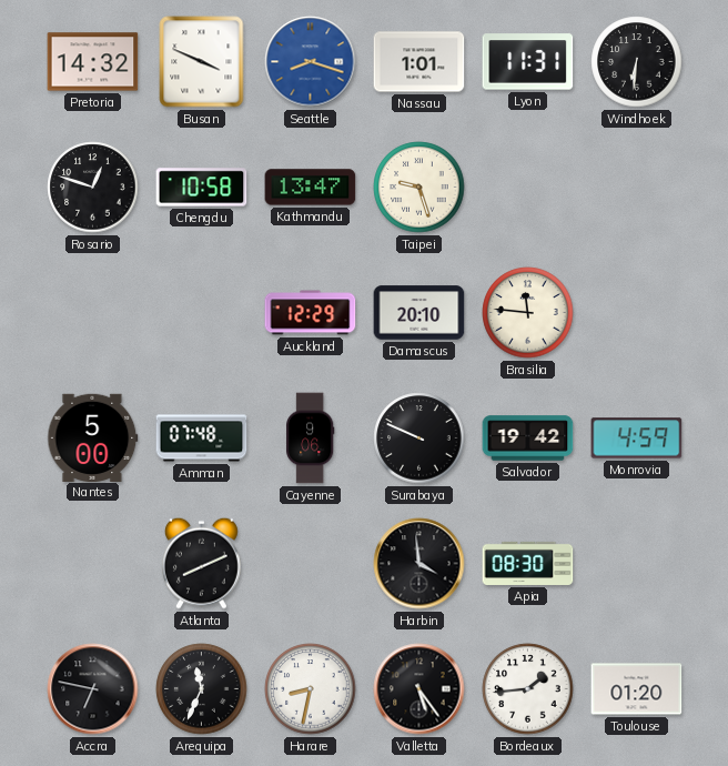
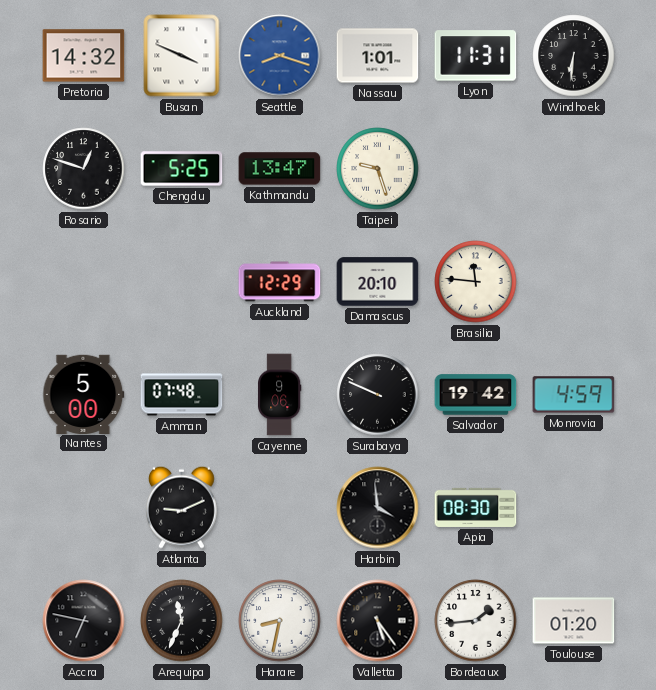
Chengdu: 10:58 -> 5:25 (182, 169)
Atlanta: 8:11 -> 9:11 (181, 507)
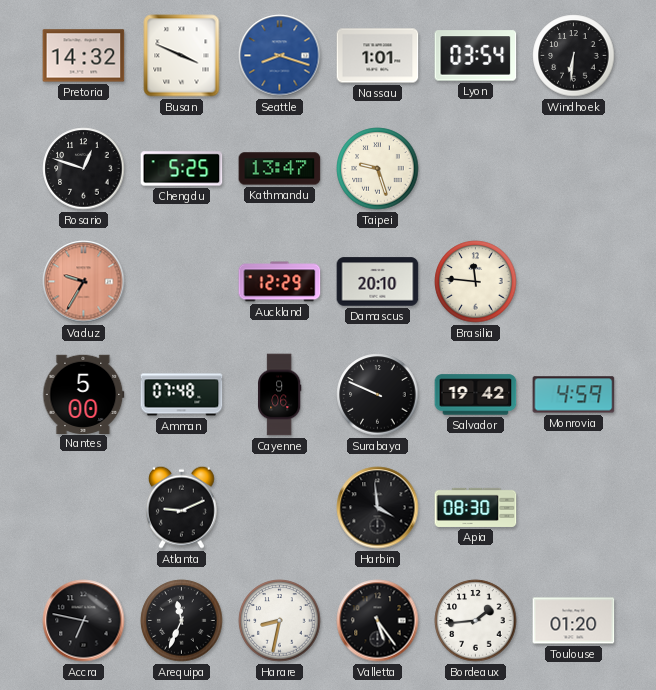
Lyon: 11:31 -> 03:54 (476, 56)
Vaduz: none -> 9:35 (84, 282)
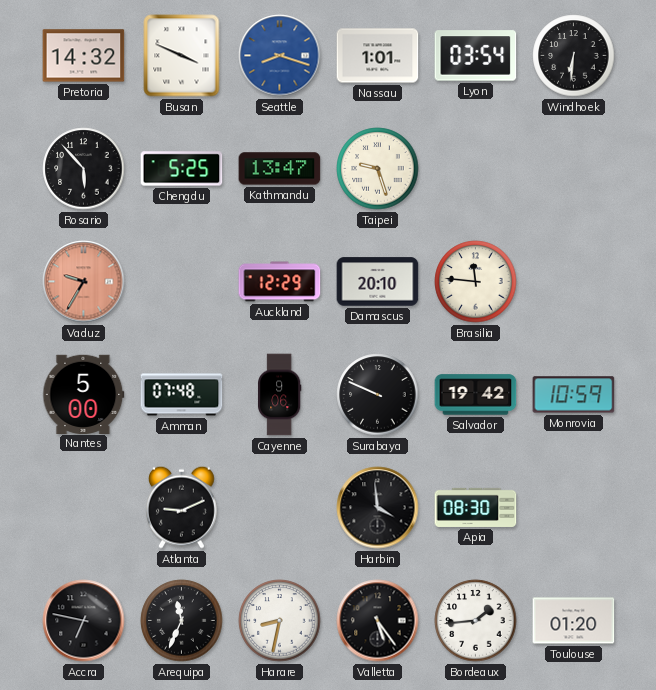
Rosario: 12:48 -> 5:53 (84, 169)
Monrovia: 4:59 -> 10:59 (574, 395)
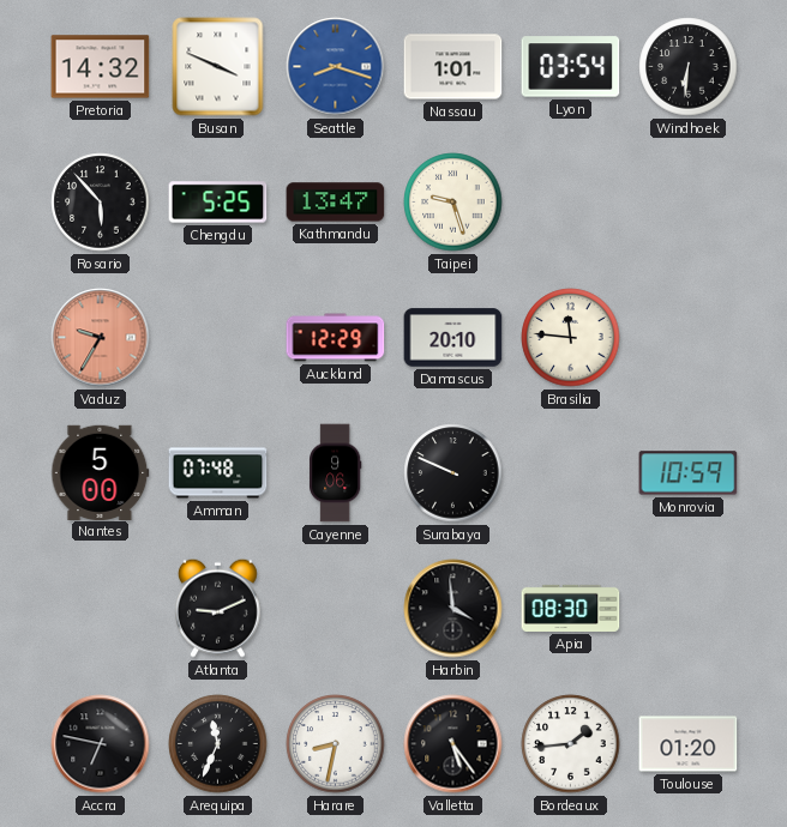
Salvador: 19:42 -> none (476, 395)
